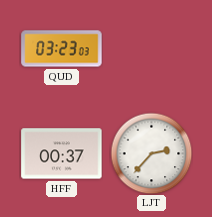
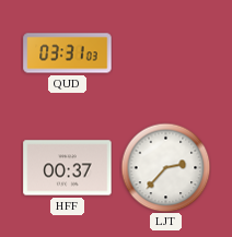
QUD: 03:23 -> 03:31 (68, 54)
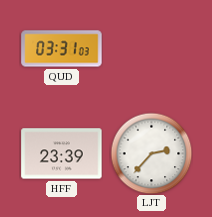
HFF: 00:37 -> 23:39 (62, 154)
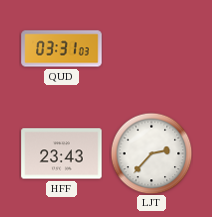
HFF: 23:39 -> 23:43 (62, 154)
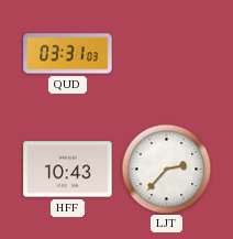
HFF: 23:43 -> 10:43 (68, 170)
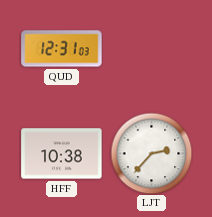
QUD: 03:31 -> 12:31 (62, 49)
HFF: 10:43 -> 10:38 (62, 154)
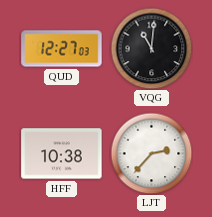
QUD: 12:31 -> 12:27 (62, 49)
VQG: none -> 11:01 (151, 48)
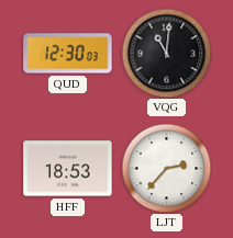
QUD: 12:27 -> 12:30 (68, 54)
HFF: 10:38 -> 18:53 (68, 169)
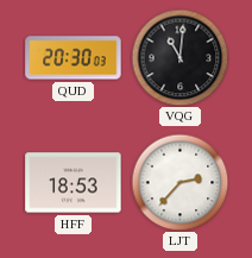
QUD: 12:30 -> 20:30 (74, 58)
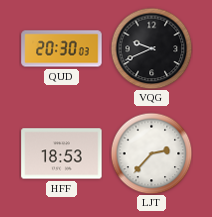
VQG: 11:01 -> 9:41 (151, 48)
